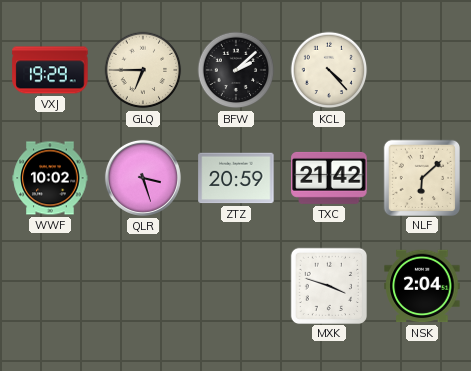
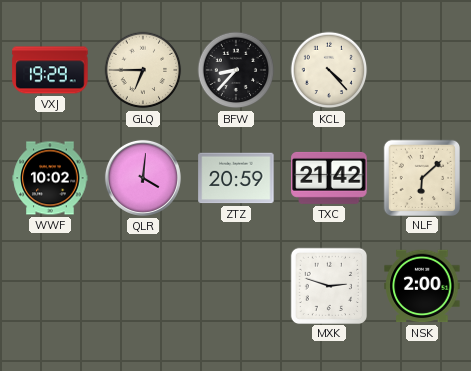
BFW: 2:08 -> 8:37 (236, 70)
QLR: 3:27 -> 4:01 (143, 178)
MXK: 3:48 -> 2:48 (328, 285)
NSK: 2:04 -> 2:00 (422, 286)
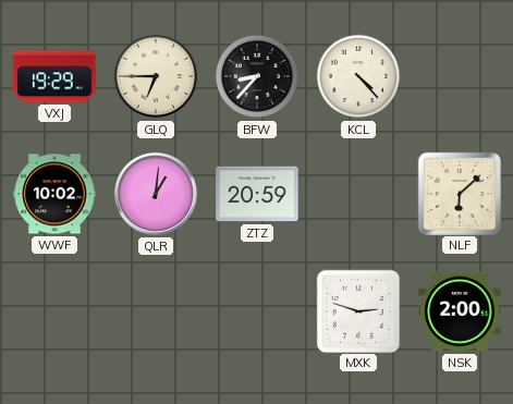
QLR: 4:01 -> 1:01 (156, 194)
TXC: 21:42 -> none (329, 178)
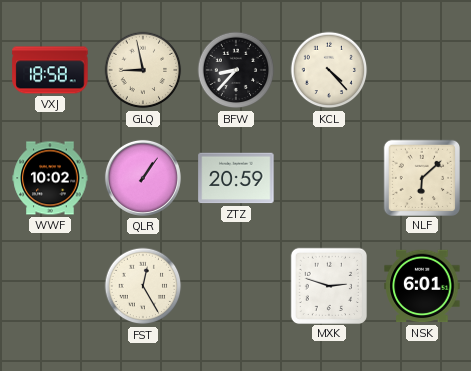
VXJ: 19:29 -> 18:58 (50, 70)
GLQ: 6:45 -> 8:58 (143, 70)
QLR: 1:01 -> 1:06 (143, 178)
FST: none -> 12:25 (143, 286)
NSK: 2:00 -> 6:01 (422, 286)
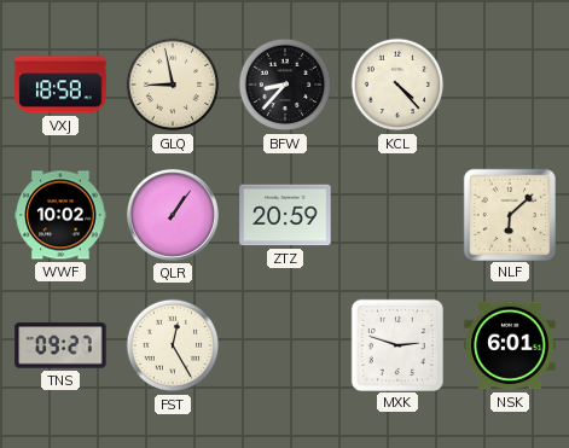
TNS: none -> 09:27 (60, 345)
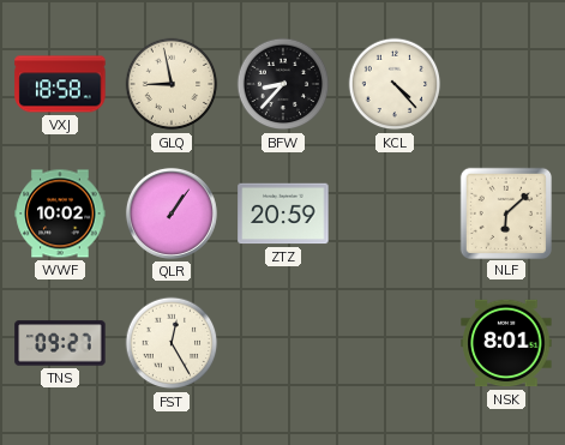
MXK: 2:48 -> none (396, 344)
NSK: 6:01 -> 8:01 (506, 343)
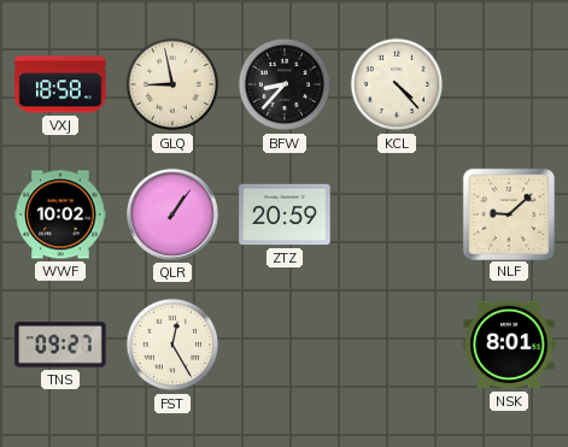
NLF: 6:08 -> 9:08 (508, 213)
